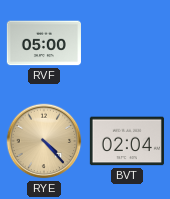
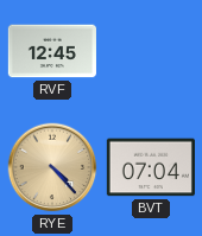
RVF: 05:00 -> 12:45 (52, 51)
BVT: 02:04 -> 07:04 (151, 167)
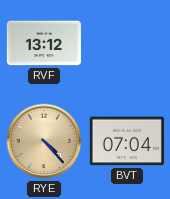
RVF: 12:45 -> 13:12 (44, 43)
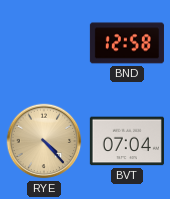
RVF: 13:12 -> none (44, 43)
BND: none -> 12:58 (127, 43)
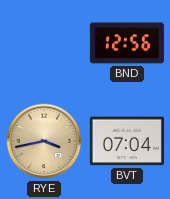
BND: 12:58 -> 12:56 (127, 43)
RYE: 4:23 -> 3:43 (44, 141)
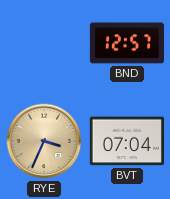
BND: 12:56 -> 12:57 (127, 43)
RYE: 3:43 -> 3:34 (44, 141)
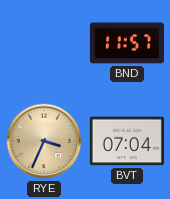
BND: 12:57 -> 11:57 (127, 43)
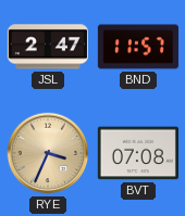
JSL: none -> 2:47 (48, 47)
BVT: 07:04 -> 07:08 (138, 153)
